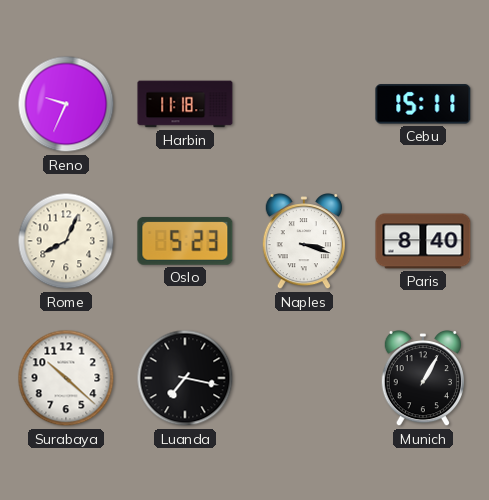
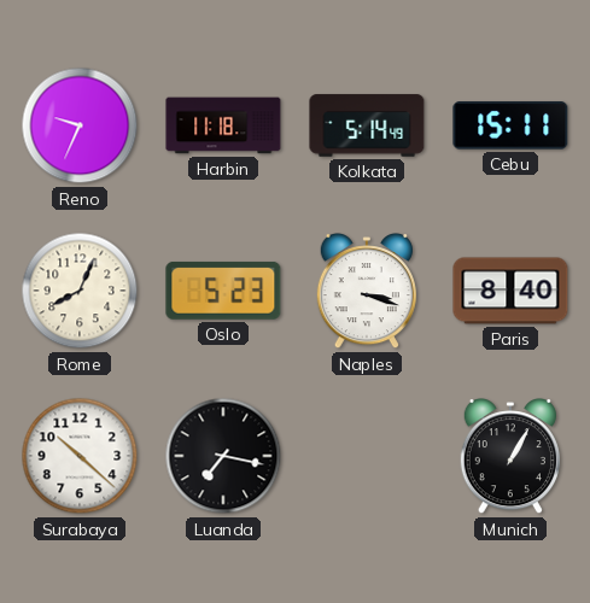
Kolkata: none -> 5:14 (367, 125)
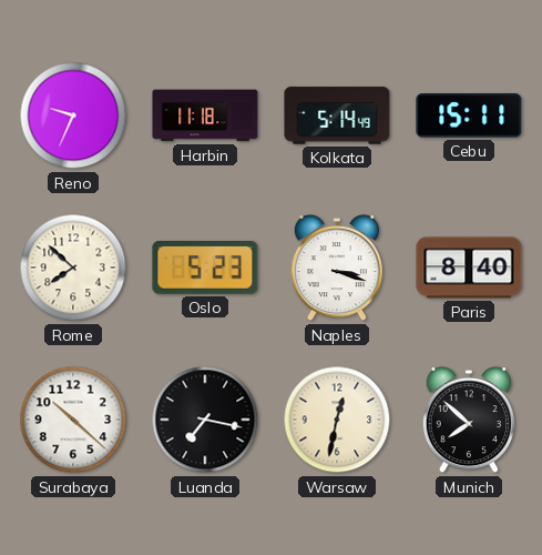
Rome: 8:04 -> 7:52 (73, 268)
Warsaw: none -> 12:32 (337, 420)
Munich: 1:05 -> 7:52 (469, 421)
